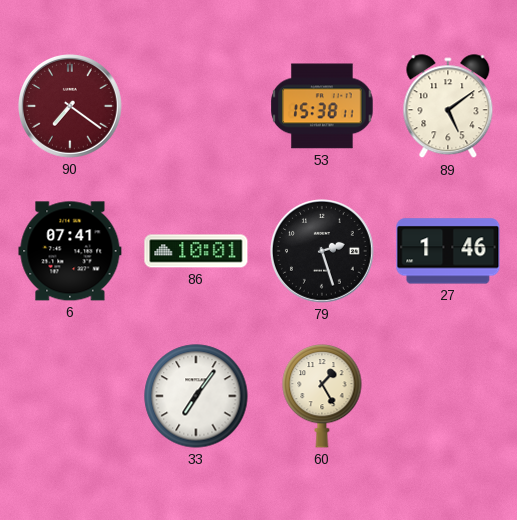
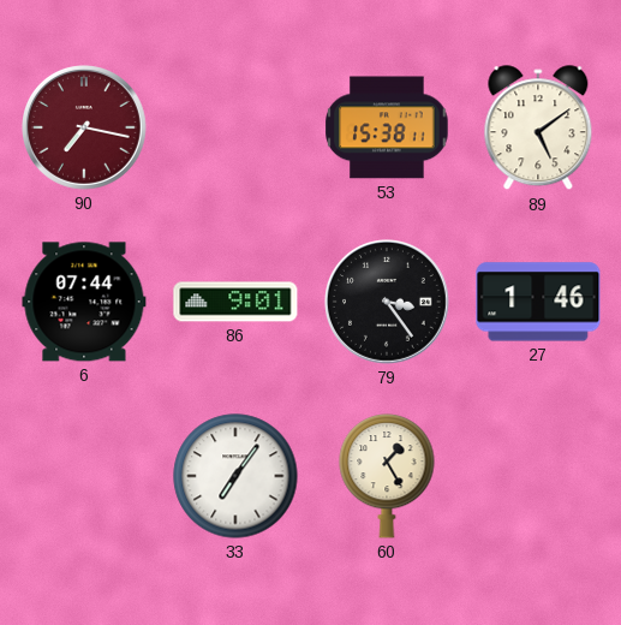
90: 7:21 -> 7:17 (85, 129)
6: 07:41 -> 07:44 (84, 302)
86: 10:01 -> 9:01 (235, 302)
79: 2:27 -> 3:24 (388, 303)
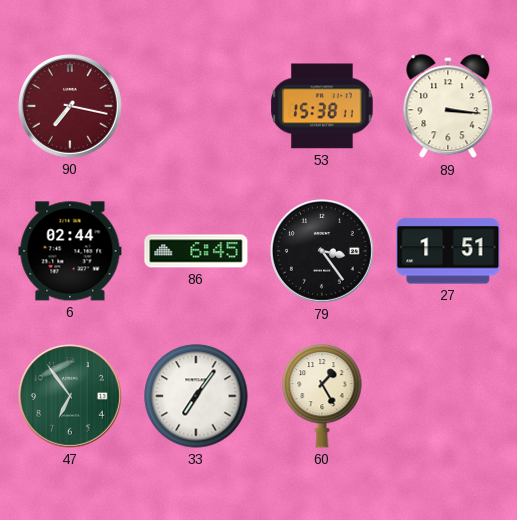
89: 5:09 -> 3:16 (448, 107)
6: 07:44 -> 02:44 (70, 251)
86: 9:01 -> 6:45 (196, 251)
27: 1:46 -> 1:51 (448, 251)
47: none -> 6:54 (71, 397)
